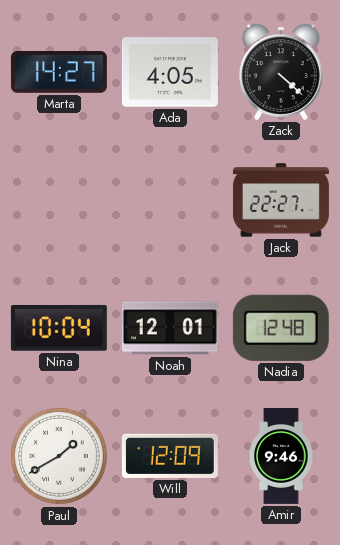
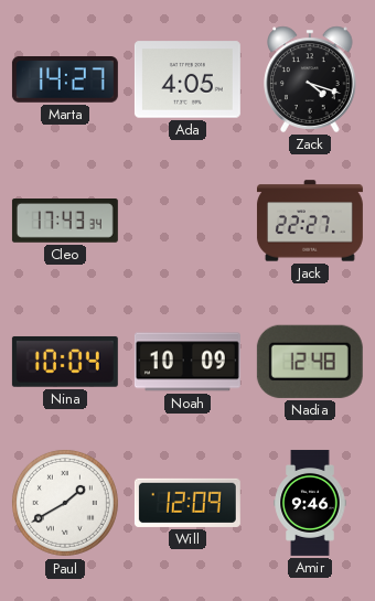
Zack: 4:22 -> 4:18 (310, 79)
Cleo: none -> 17:43 (65, 222)
Noah: 12:01 -> 10:09 (187, 362)
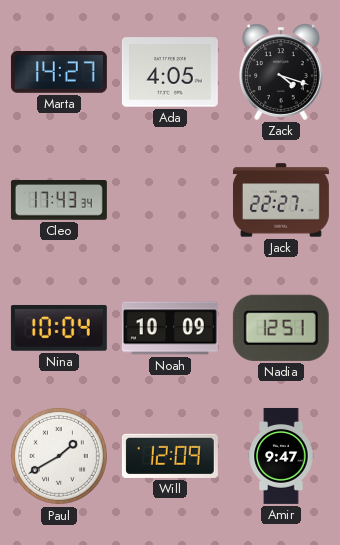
Nadia: 12:48 -> 12:51 (281, 328)
Amir: 9:46 -> 9:47 (281, 456)
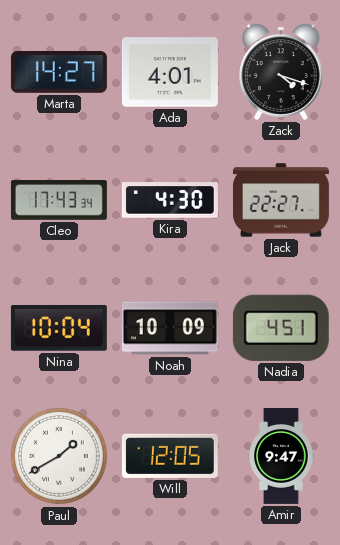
Ada: 4:05 -> 4:01 (170, 72)
Kira: none -> 4:30 (170, 200)
Nadia: 12:51 -> 4:51 (281, 328)
Will: 12:09 -> 12:05 (170, 456)
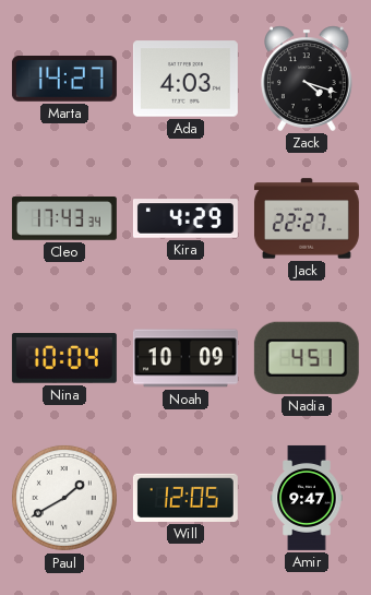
Ada: 4:01 -> 4:03 (185, 79)
Kira: 4:30 -> 4:29 (185, 218)
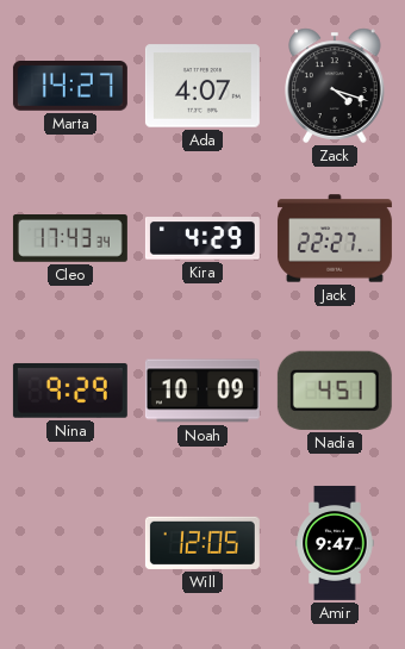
Ada: 4:03 -> 4:07 (202, 86)
Nina: 10:04 -> 9:29 (70, 391)
Paul: 1:40 -> none (64, 498)
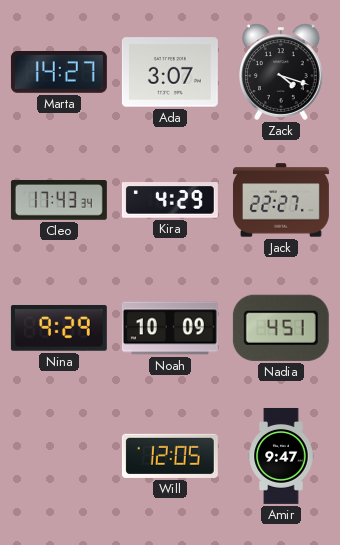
Ada: 4:07 -> 3:07 (170, 72)
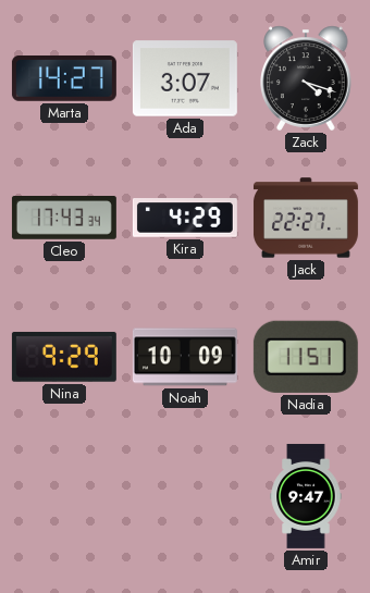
Nadia: 4:51 -> 11:51 (306, 357)
Will: 12:05 -> none (170, 456)
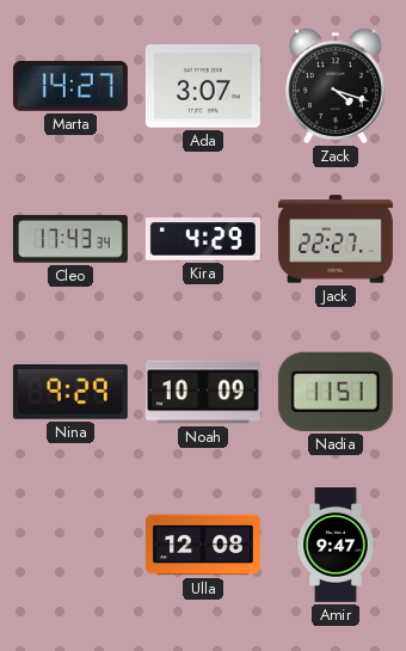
Ulla: none -> 12:08 (203, 545)
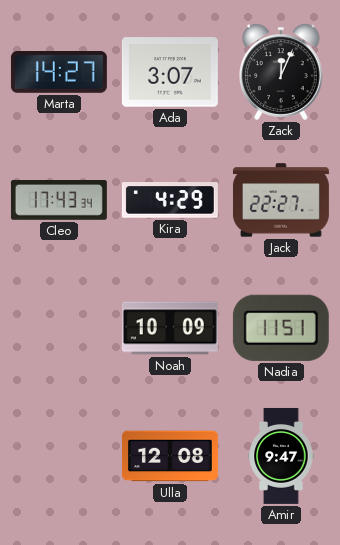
Zack: 4:18 -> 12:04 (281, 72)
Nina: 9:29 -> none (70, 392)
